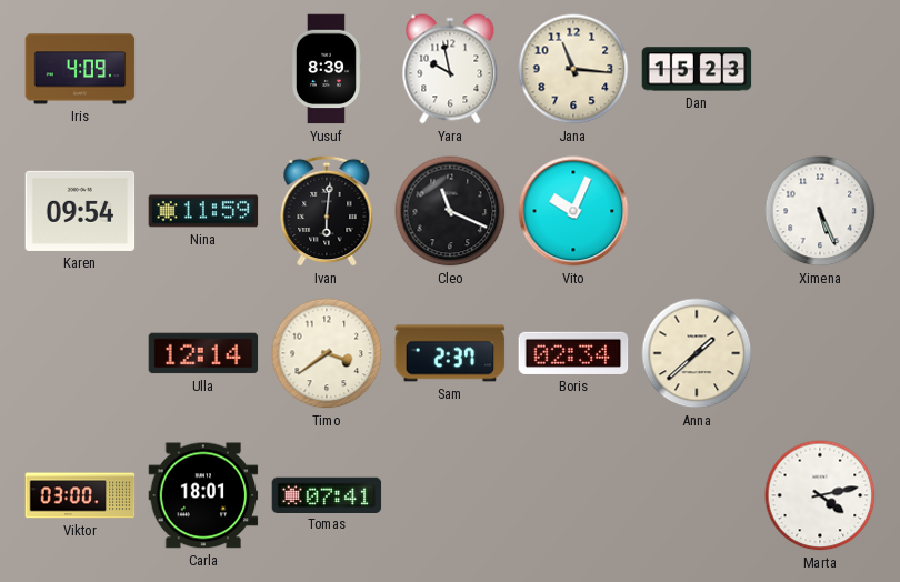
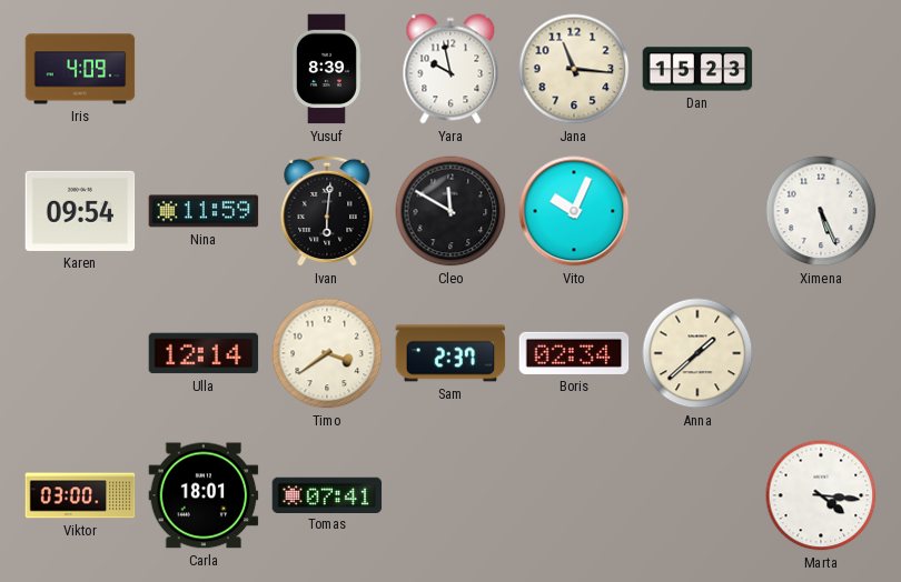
Cleo: 11:19 -> 11:50 (450, 211)
Marta: 4:13 -> 4:16 (821, 495)
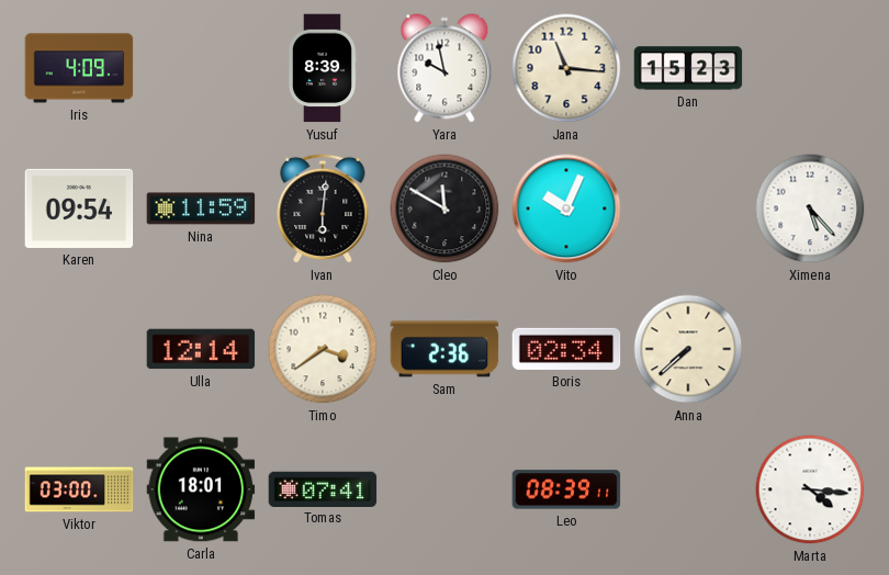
Ximena: 5:26 -> 5:23 (810, 208)
Sam: 2:37 -> 2:36 (444, 349)
Anna: 1:38 -> 7:38 (688, 349)
Leo: none -> 08:39 (566, 489)
